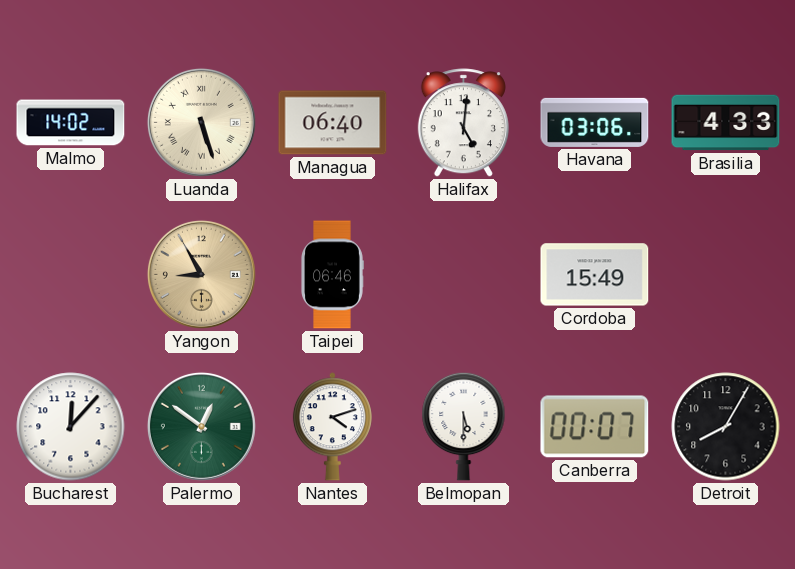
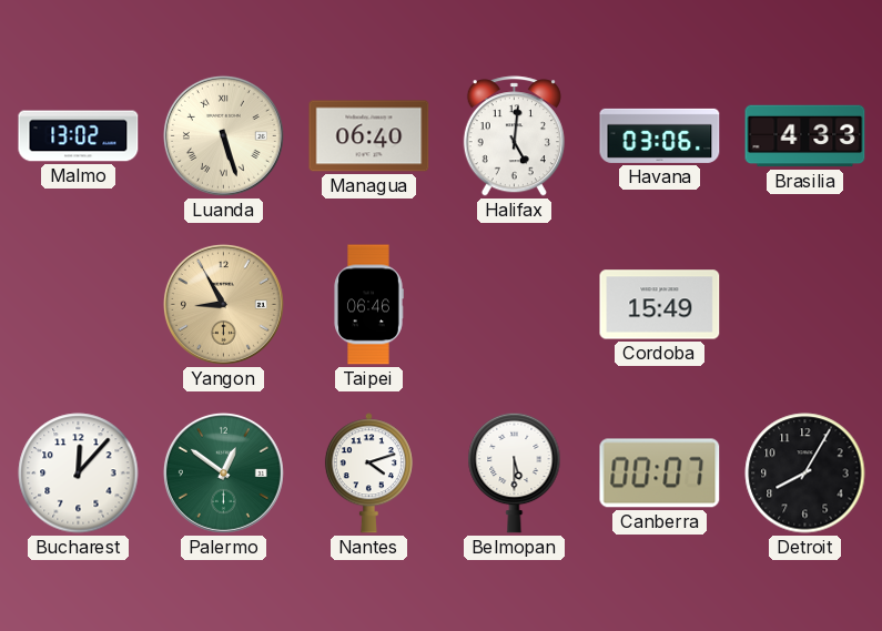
Malmo: 14:02 -> 13:02 (79, 136)
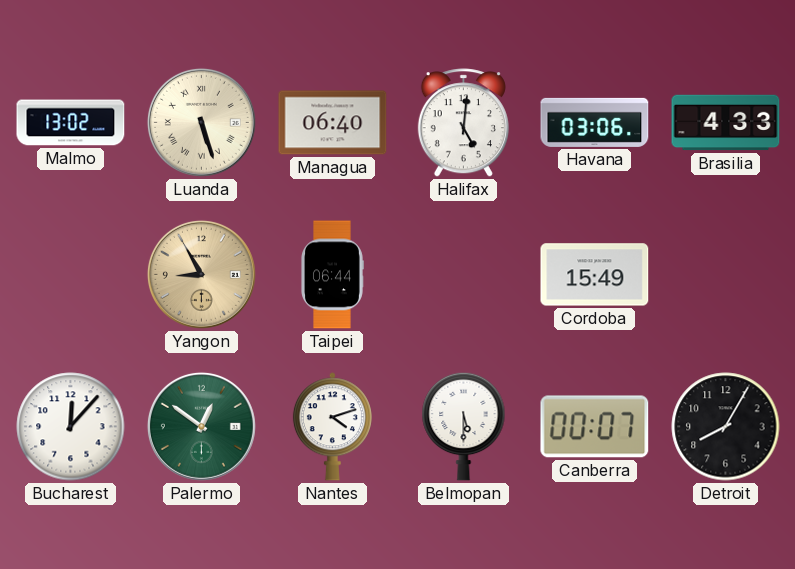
Taipei: 06:46 -> 06:44 (332, 275)
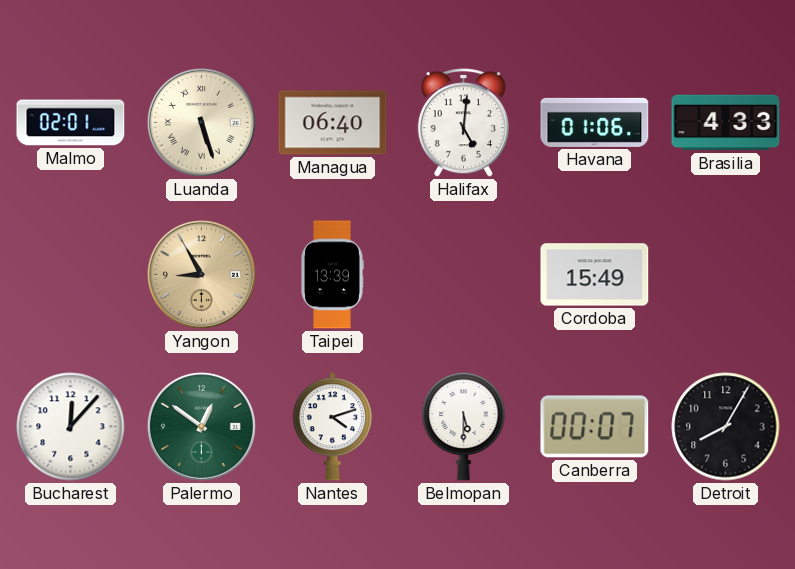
Malmo: 13:02 -> 02:01 (71, 123)
Havana: 03:06 -> 01:06 (595, 122)
Taipei: 06:44 -> 13:39 (332, 275)
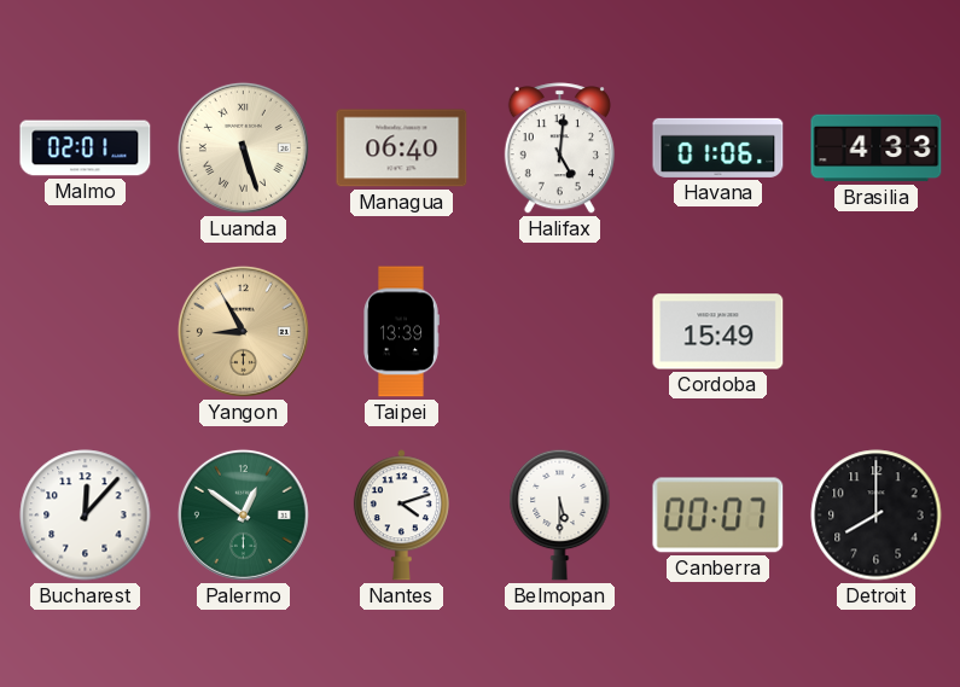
Detroit: 8:05 -> 8:00 (877, 516)
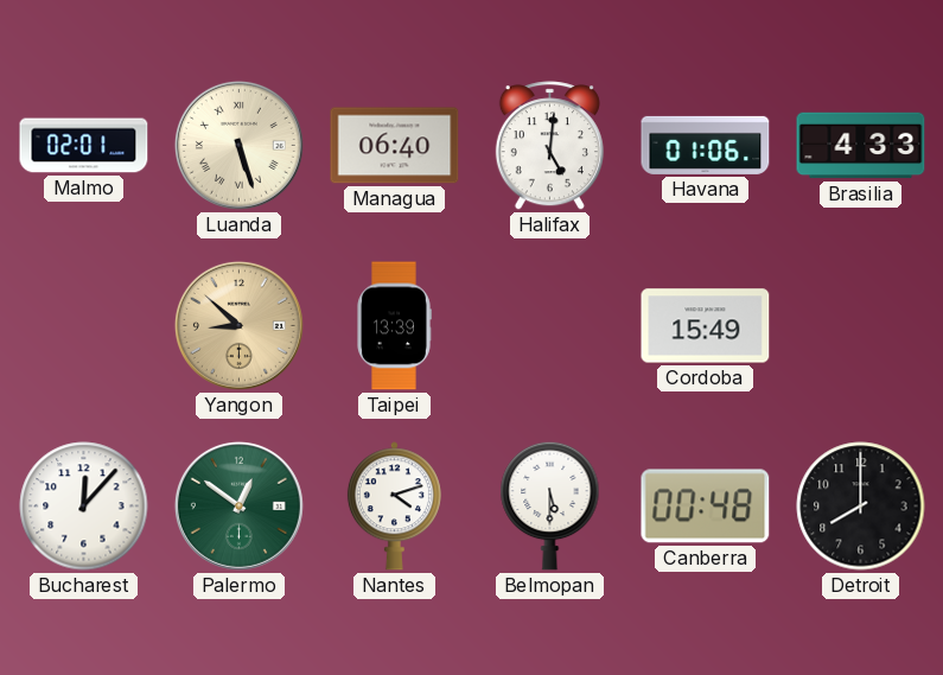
Yangon: 8:55 -> 8:52 (238, 325)
Canberra: 00:07 -> 00:48 (706, 507)
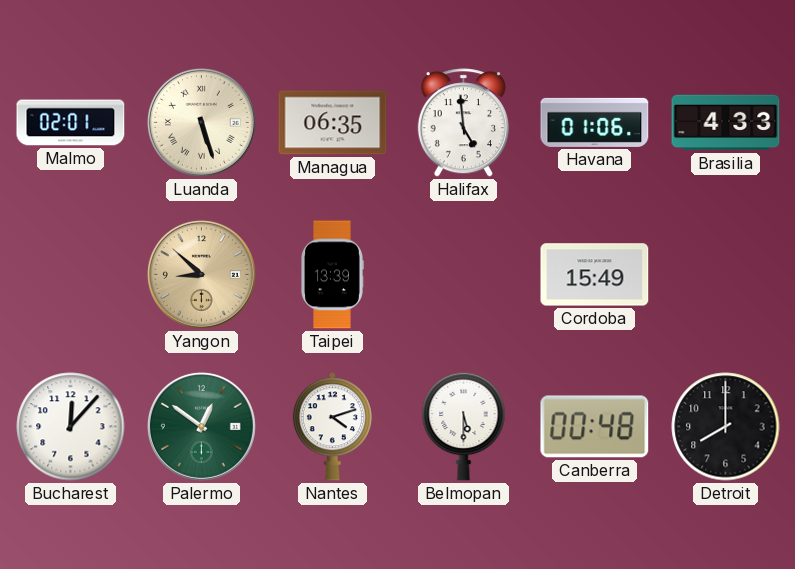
Managua: 06:40 -> 06:35 (333, 123)
Halifax: 5:01 -> 4:59 (463, 123)
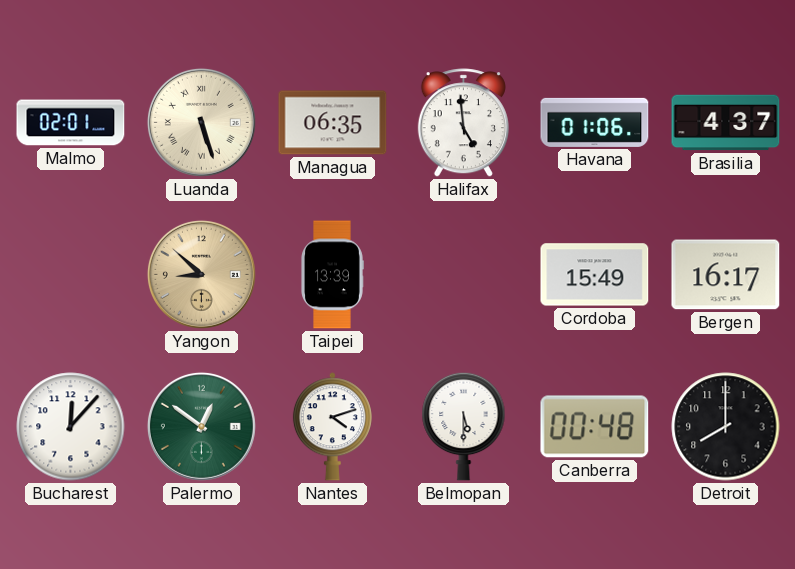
Brasilia: 4:33 -> 4:37 (726, 123)
Bergen: none -> 16:17 (726, 275)
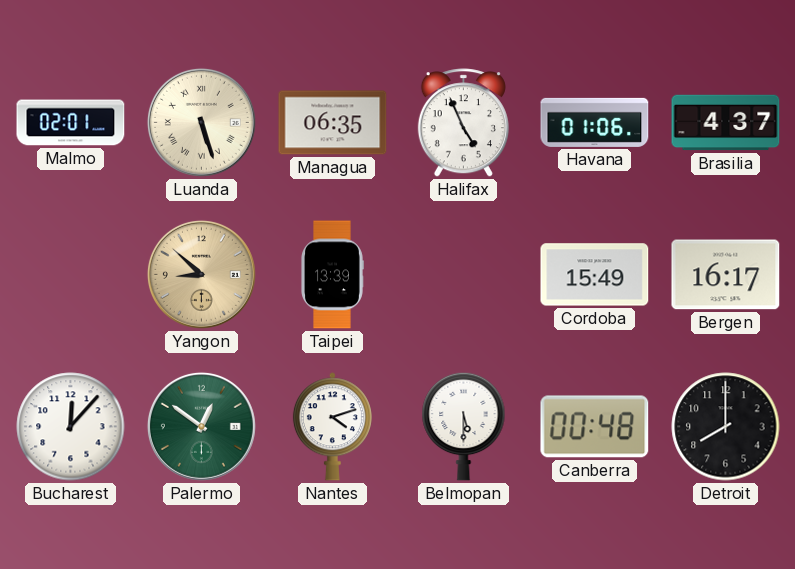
Halifax: 4:59 -> 4:56 (463, 123)
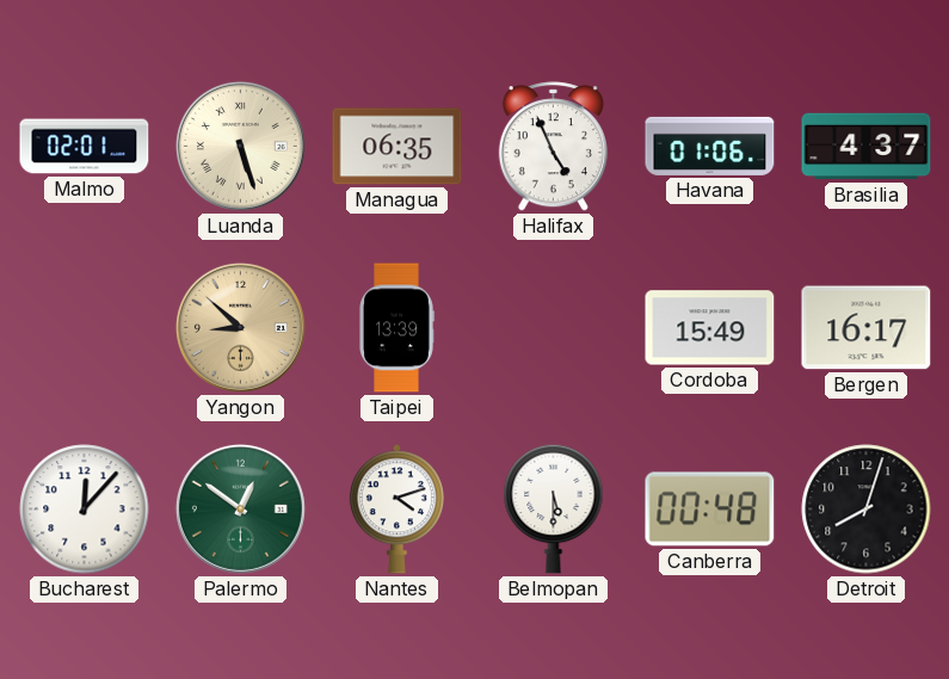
Detroit: 8:00 -> 8:03 (867, 510)
